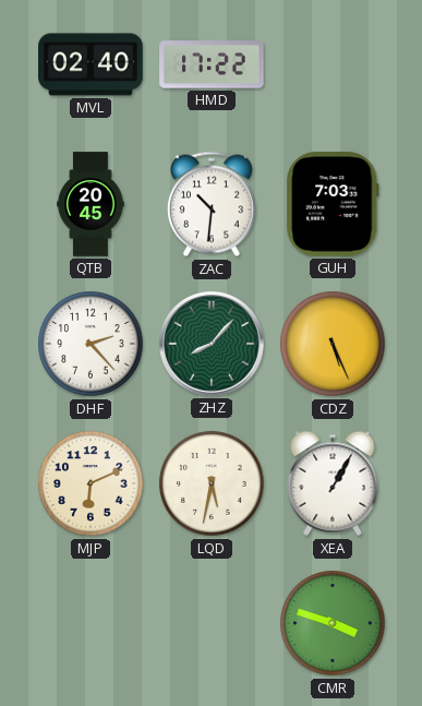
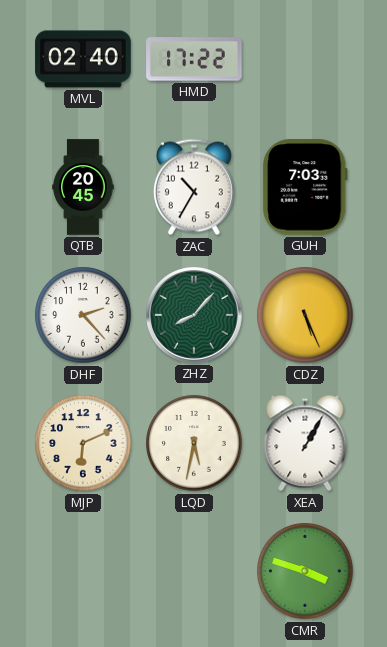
ZAC: 10:31 -> 10:35 (194, 187)
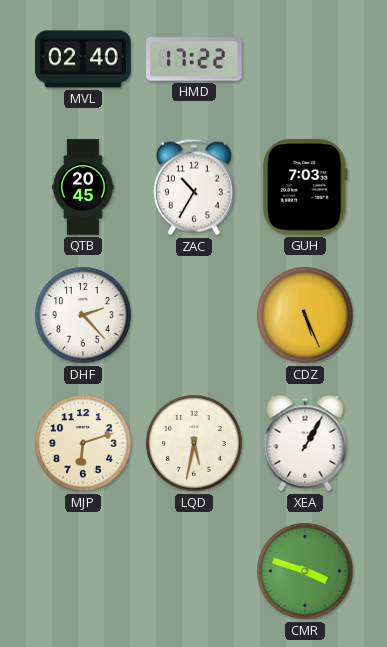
ZHZ: 8:07 -> none (195, 316)
MJP: 6:11 -> 6:12 (83, 443)
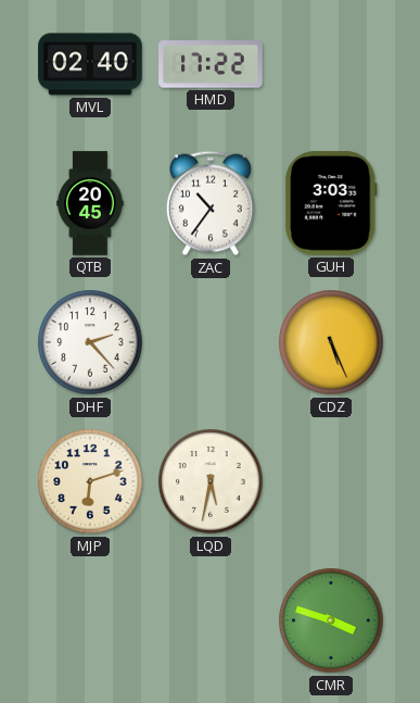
ZAC: 10:35 -> 10:36 (211, 203)
GUH: 7:03 -> 3:03 (331, 203)
XEA: 1:05 -> none (305, 443)
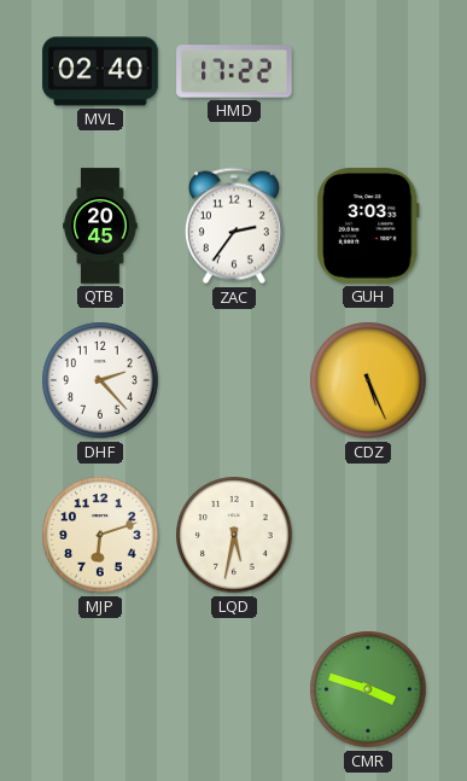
ZAC: 10:36 -> 2:36 (234, 226)
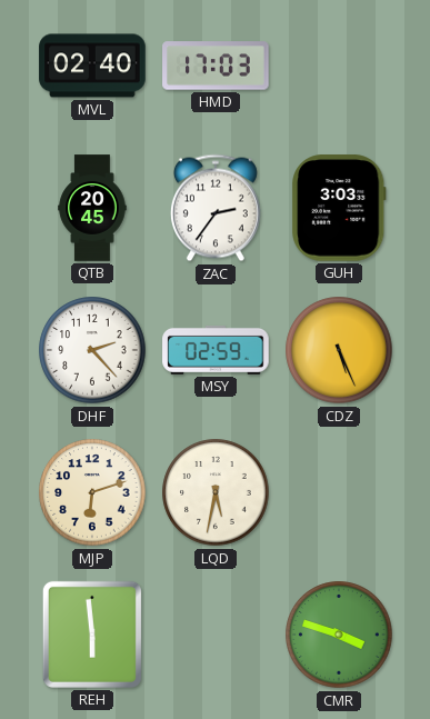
HMD: 17:22 -> 17:03 (216, 66)
MSY: none -> 02:59 (216, 350)
REH: none -> 5:59 (92, 635)
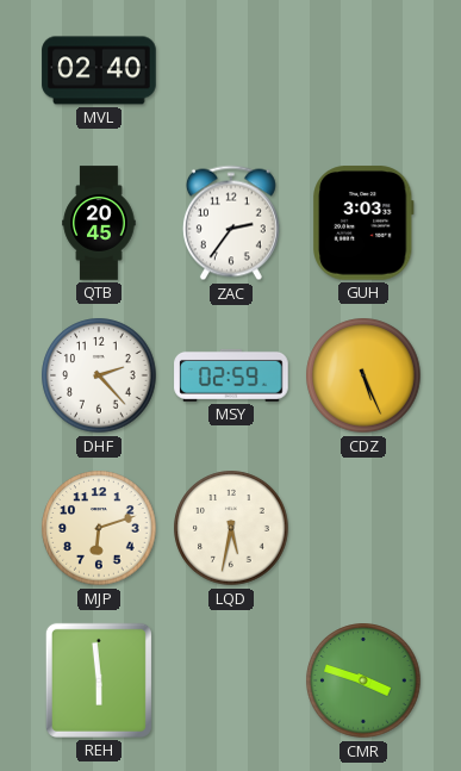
HMD: 17:03 -> none (216, 66)
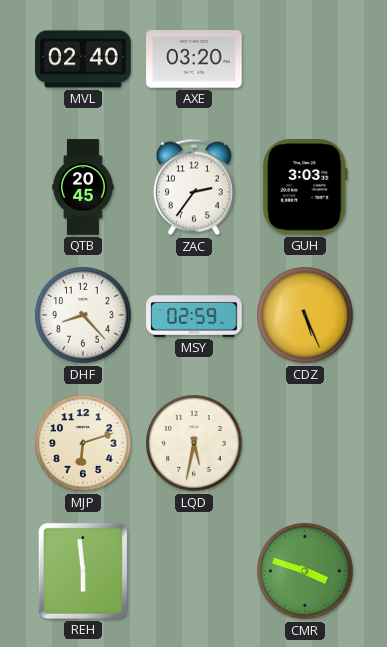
AXE: none -> 03:20 (194, 59)
DHF: 2:23 -> 8:23 (83, 315)
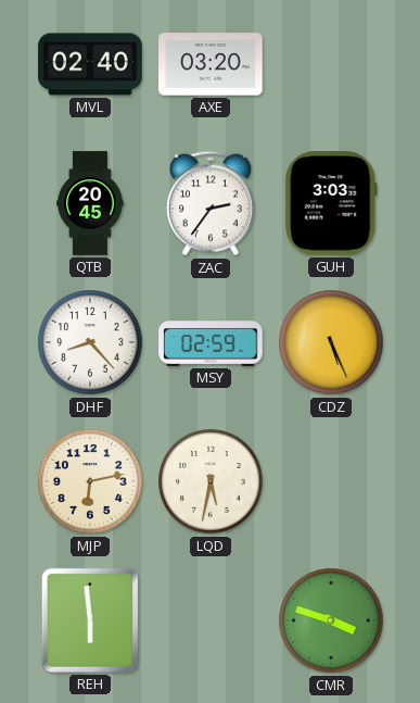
MJP: 6:12 -> 6:13 (90, 481)
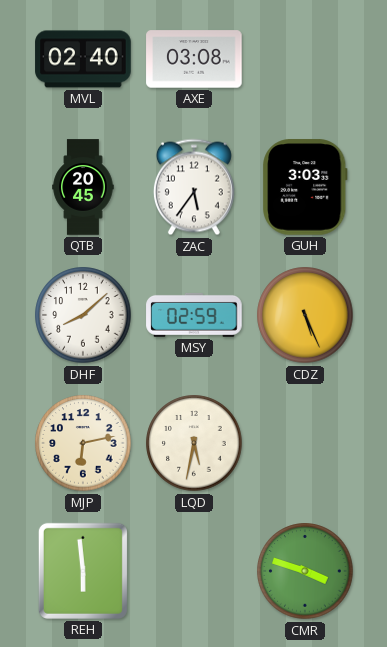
AXE: 03:20 -> 03:08 (194, 59)
ZAC: 2:36 -> 5:36 (194, 187)
DHF: 8:23 -> 8:08 (83, 315)
